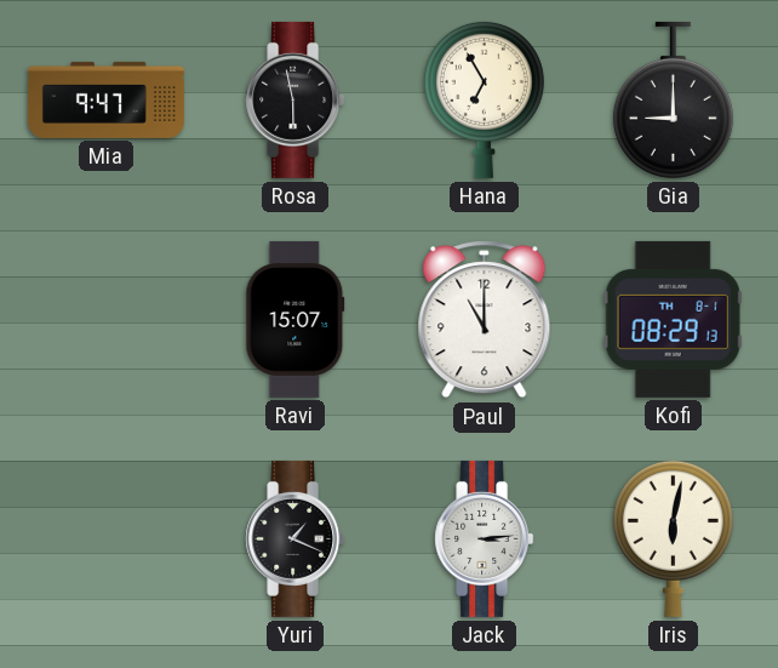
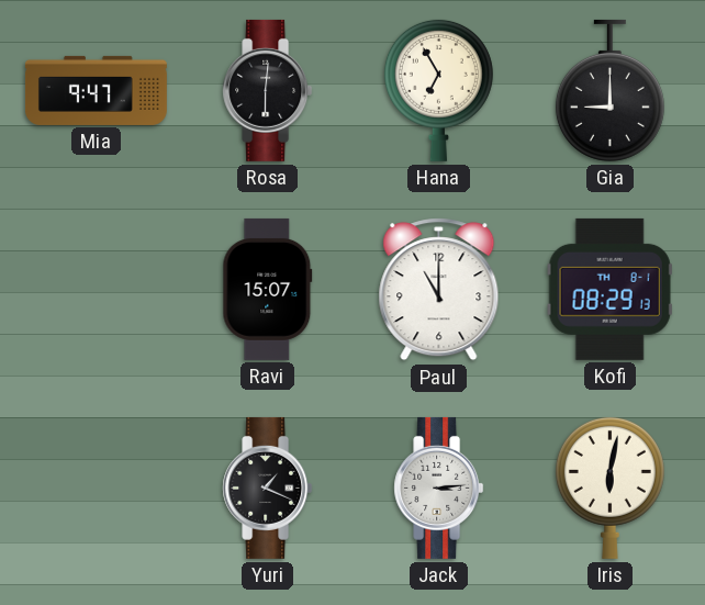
Rosa: 5:58 -> 6:01 (268, 90)
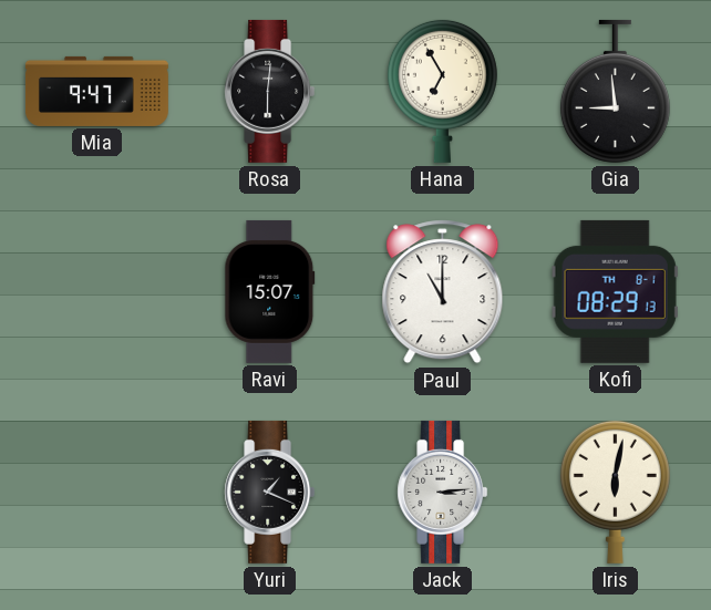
Gia: 9:00 -> 8:59 (615, 91)
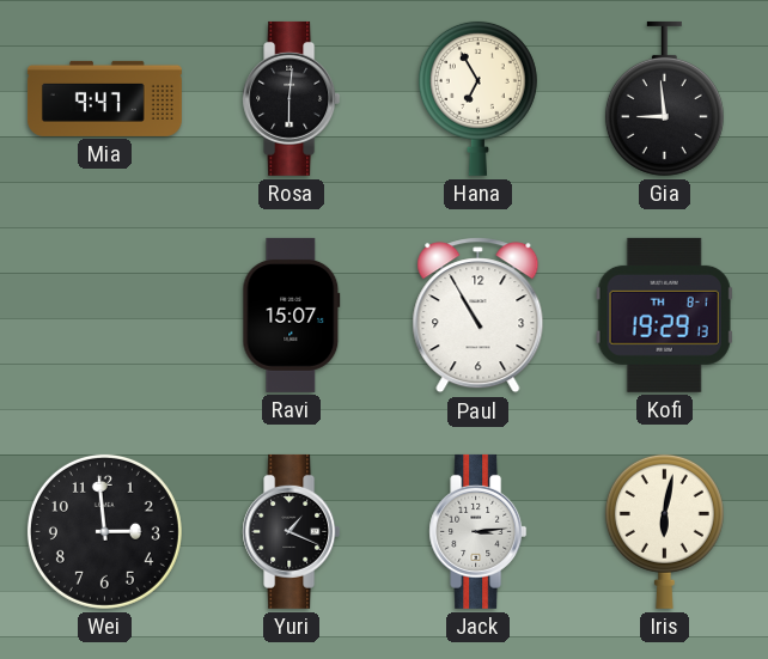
Paul: 11:00 -> 10:55 (479, 316)
Kofi: 08:29 -> 19:29 (664, 315)
Wei: none -> 2:59 (104, 531)
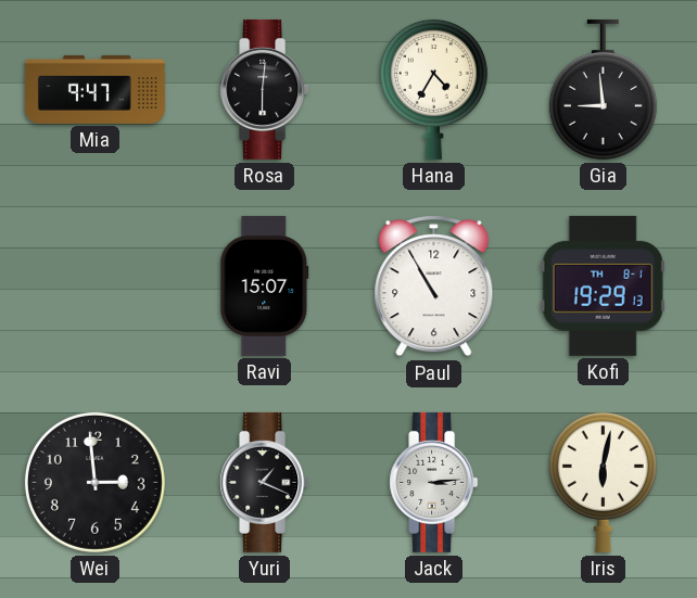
Hana: 6:55 -> 4:35 (433, 89)
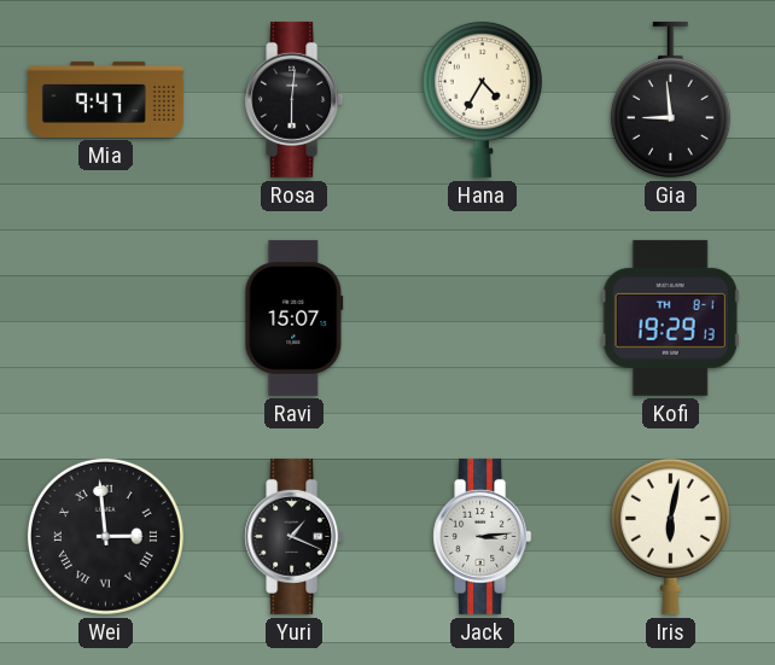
Paul: 10:55 -> none (434, 287)
Wei numerals: Arabic -> Roman (105, 536)
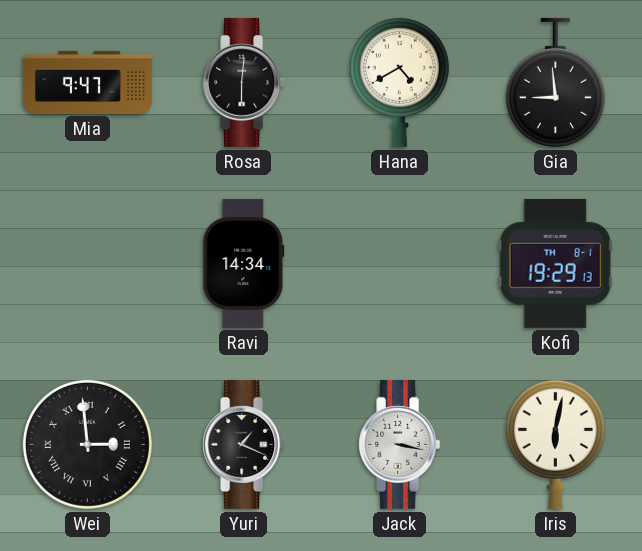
Hana: 4:35 -> 4:40 (399, 82)
Ravi: 15:07 -> 14:34 (244, 263)
Jack: 3:14 -> 3:17 (400, 444)
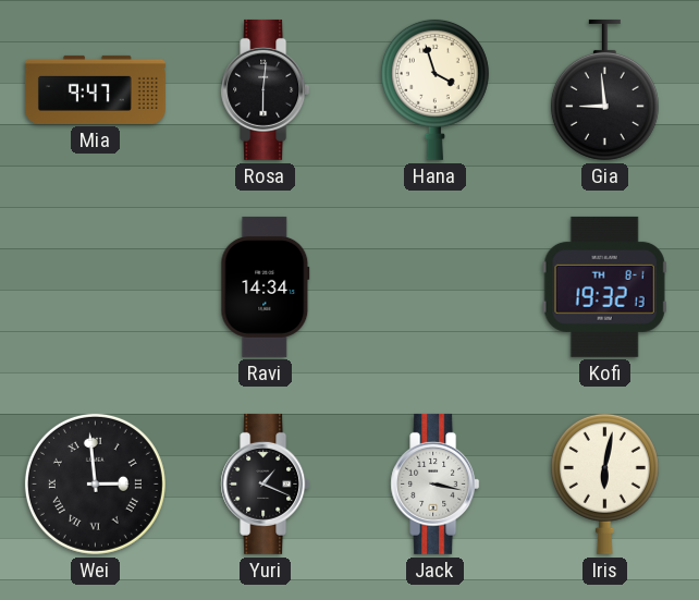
Hana: 4:40 -> 3:57 (434, 89)
Kofi: 19:29 -> 19:32 (604, 286)
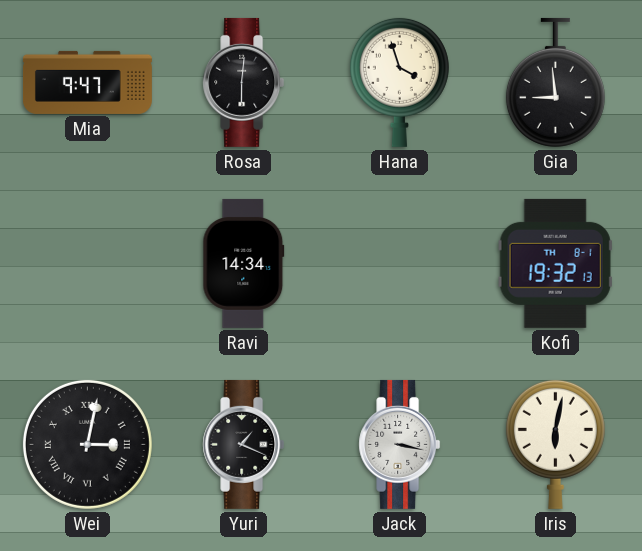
Wei: 2:59 -> 3:02 (87, 444)
